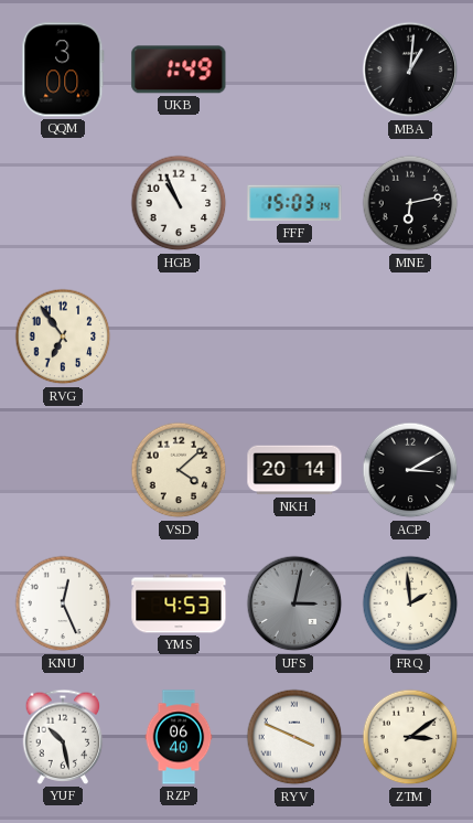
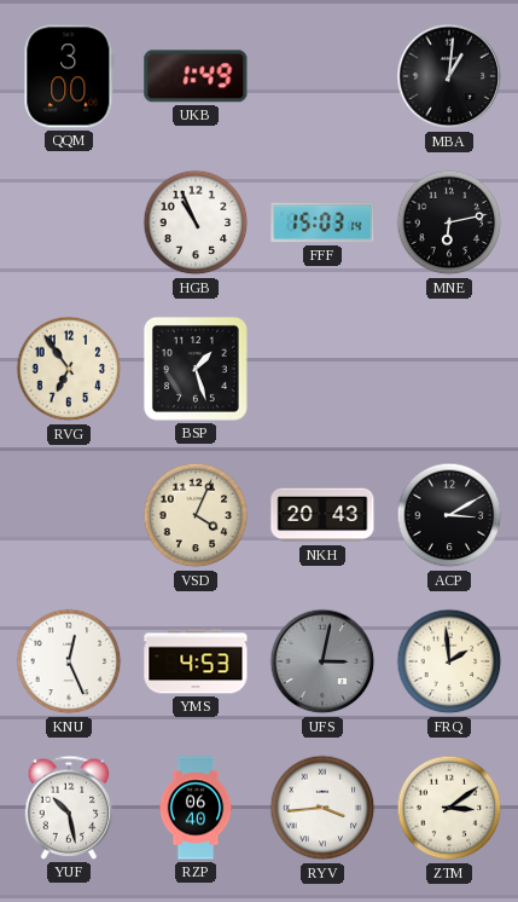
BSP: none -> 1:27 (196, 369)
VSD: 4:08 -> 4:04 (196, 515)
NKH: 20:14 -> 20:43 (322, 515)
RYV: 3:49 -> 3:44 (322, 808)
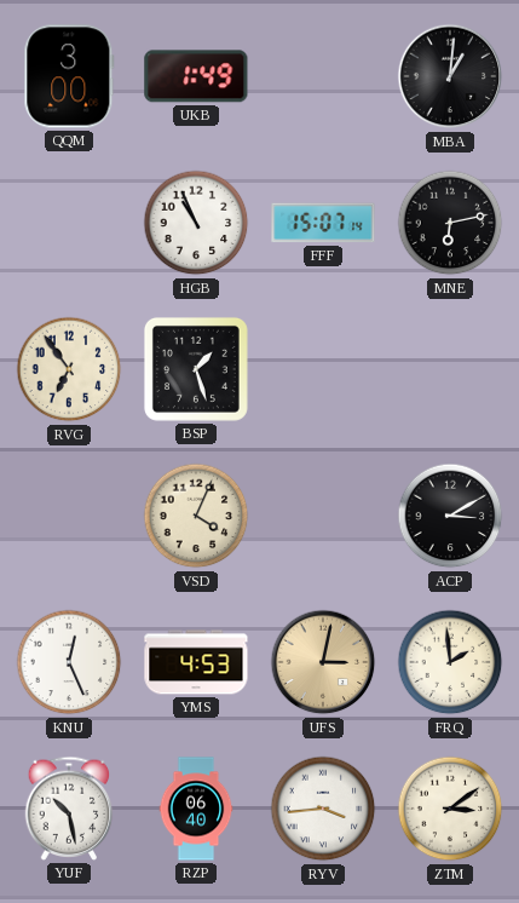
FFF: 15:03 -> 15:07 (323, 223)
NKH: 20:43 -> none (322, 515)
UFS dial: grey -> champagne (323, 662)
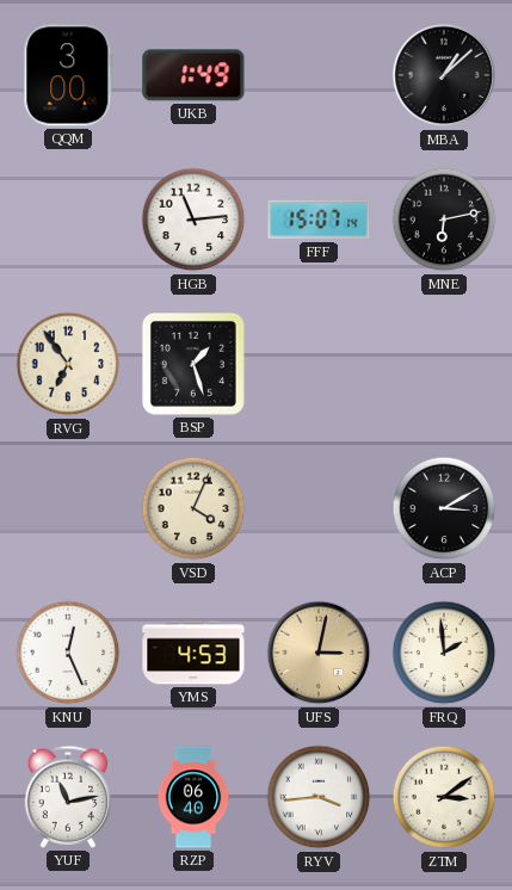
MBA: 1:01 -> 1:08 (444, 75)
HGB: 10:56 -> 11:14 (193, 220)
YUF: 10:28 -> 11:13 (68, 797)
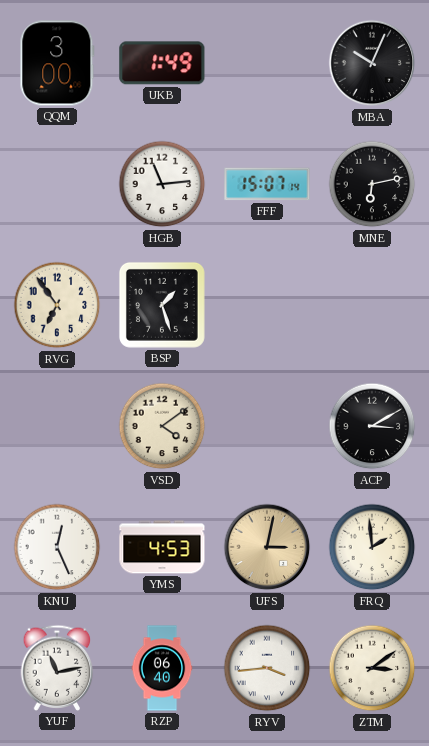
MBA: 1:08 -> 10:04 (372, 63)
VSD: 4:04 -> 4:09 (162, 426)
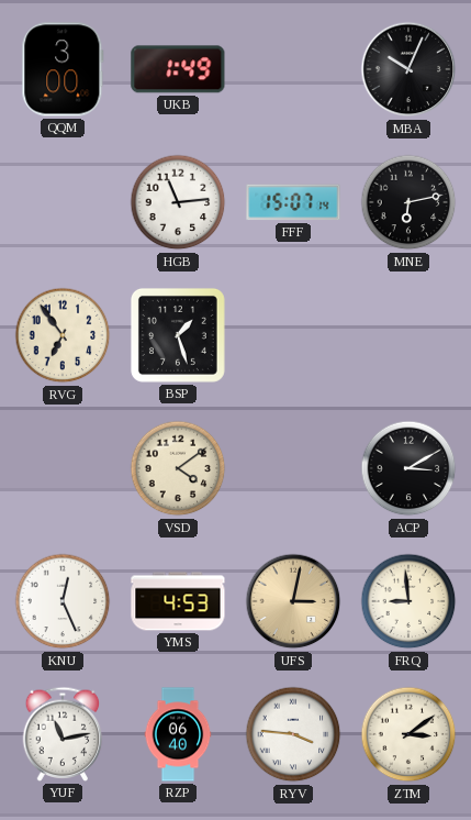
FRQ: 1:59 -> 8:59 (408, 601)
RYV: 3:44 -> 3:46 (293, 734)
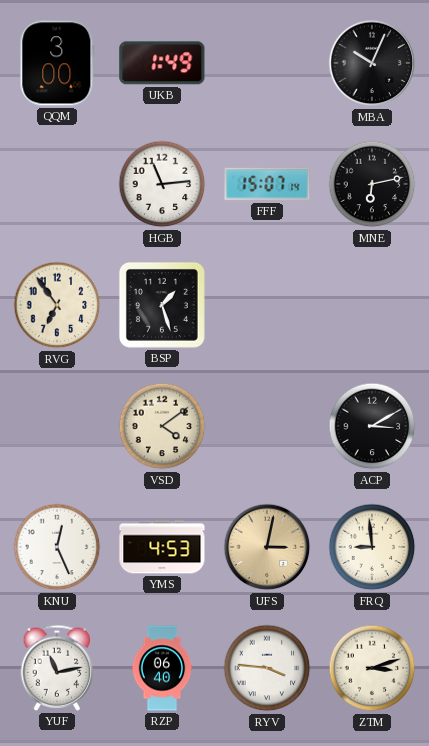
ZTM: 3:09 -> 3:12 (372, 668)
